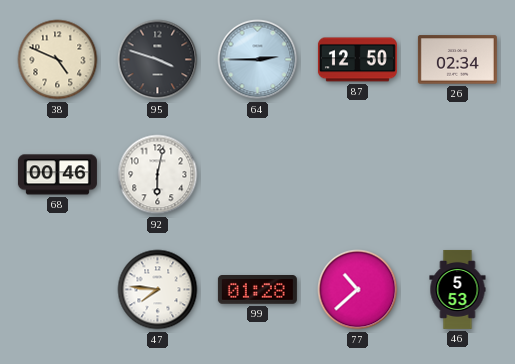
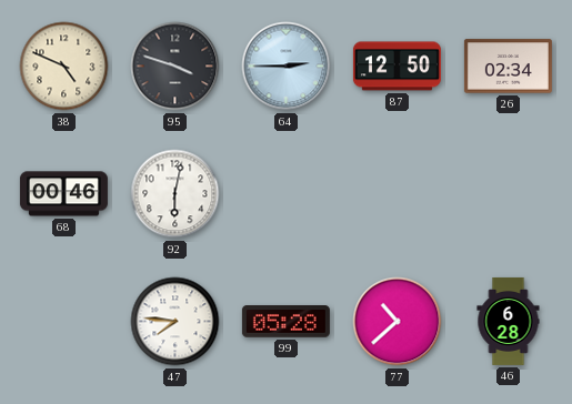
99: 01:28 -> 05:28 (285, 322)
46: 5:53 -> 6:28 (509, 321)
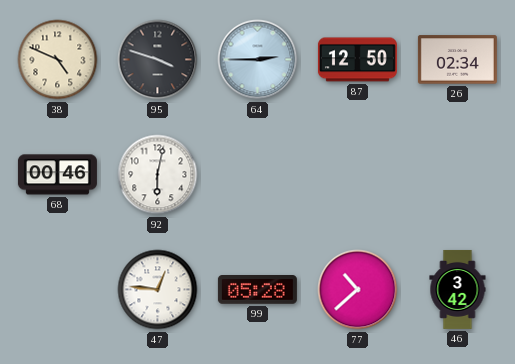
47: 7:46 -> 12:46 (158, 290)
46: 6:28 -> 3:42 (458, 289)
